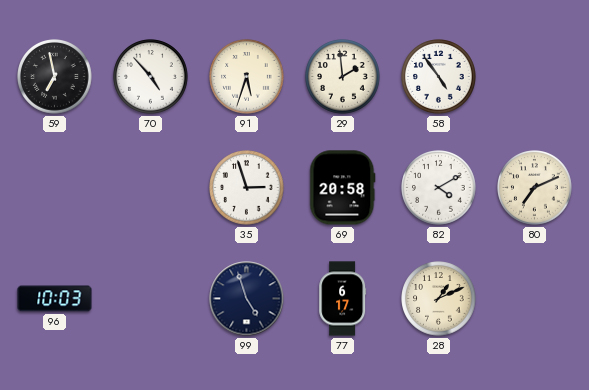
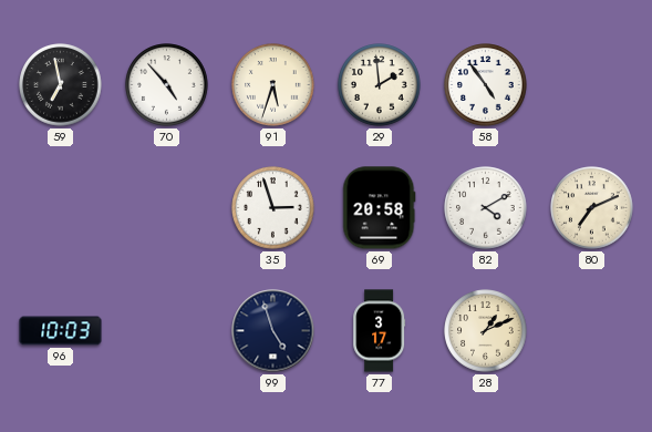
77: 6:17 -> 3:17 (380, 331)
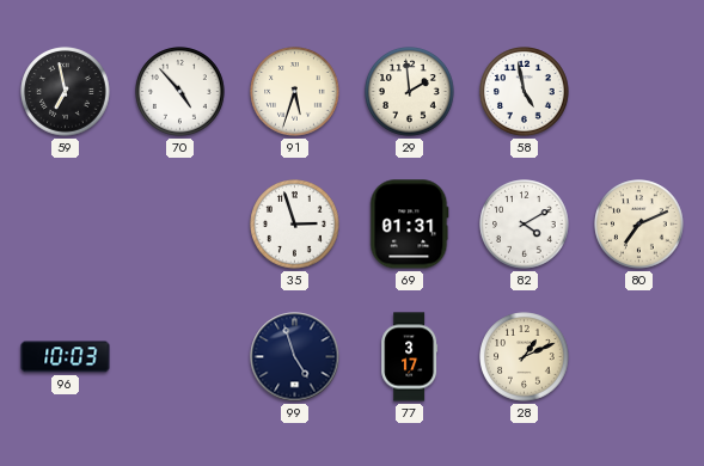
58: 4:54 -> 4:58 (525, 92)
69: 20:58 -> 01:31 (410, 225)
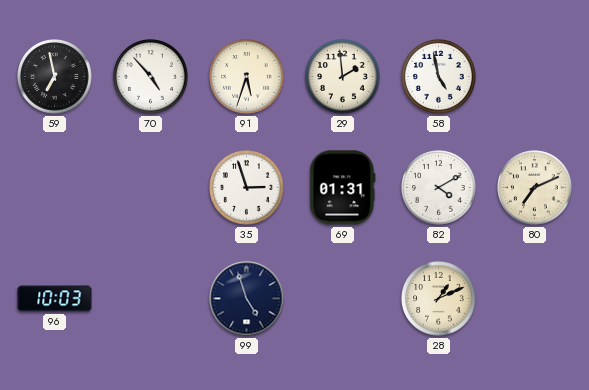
77: 3:17 -> none (410, 357)
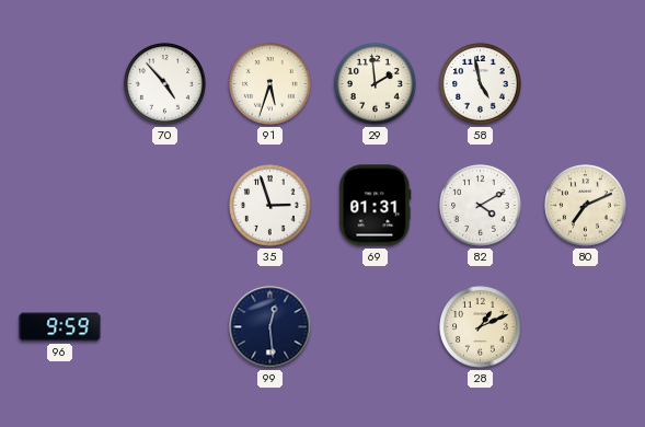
59: 6:58 -> none (55, 77)
96: 10:03 -> 9:59 (60, 327)
99: 4:57 -> 12:29 (270, 327)
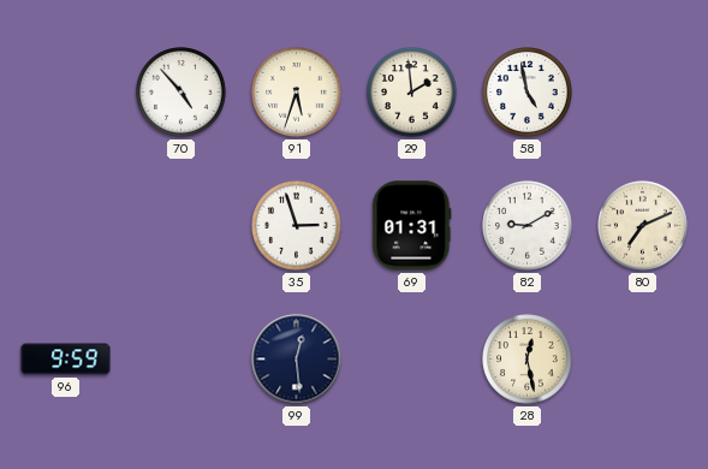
82: 4:10 -> 9:10 (528, 226)
28: 1:11 -> 12:28 (528, 360)
